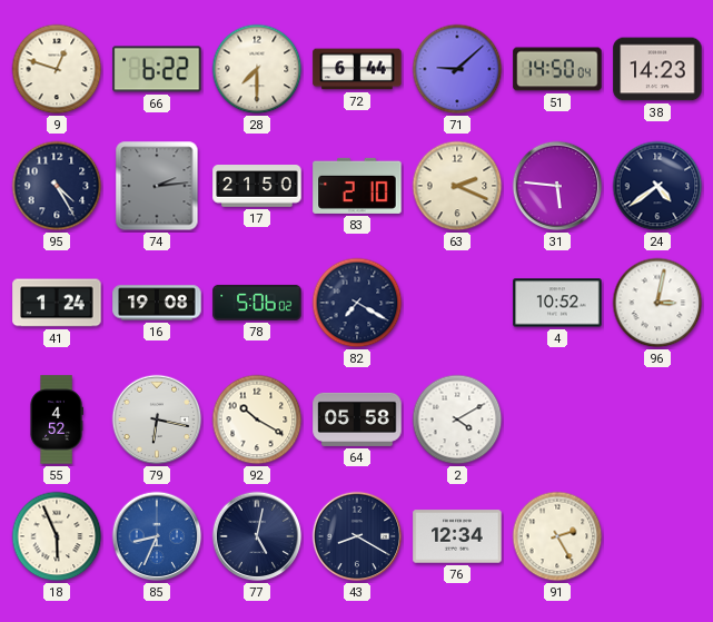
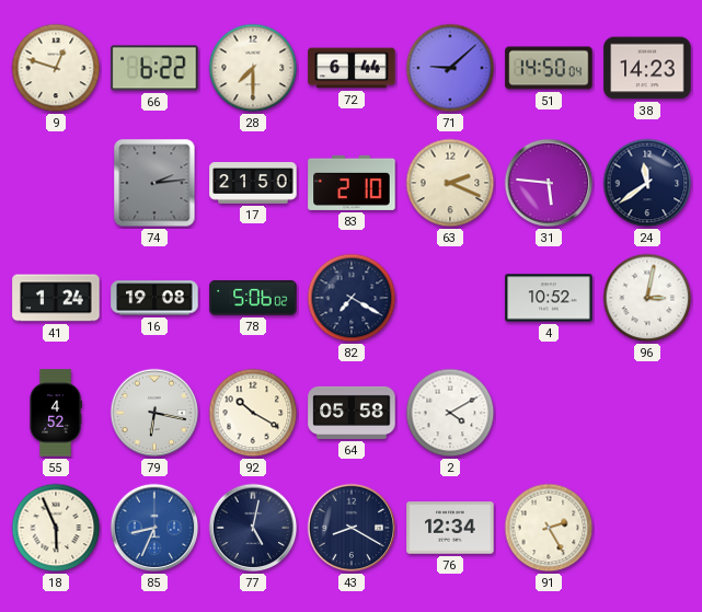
95: 4:25 -> none (57, 186)
24: 4:39 -> 11:39 (647, 183)
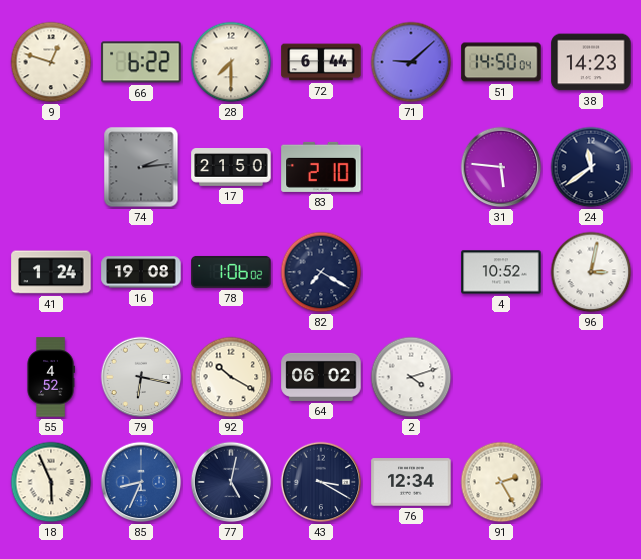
63: 2:19 -> none (450, 183)
78: 5:06 -> 1:06 (231, 272)
64: 05:58 -> 06:02 (321, 377)
2: 4:10 -> 4:12 (411, 377)
43: 8:20 -> 3:20 (321, 482)
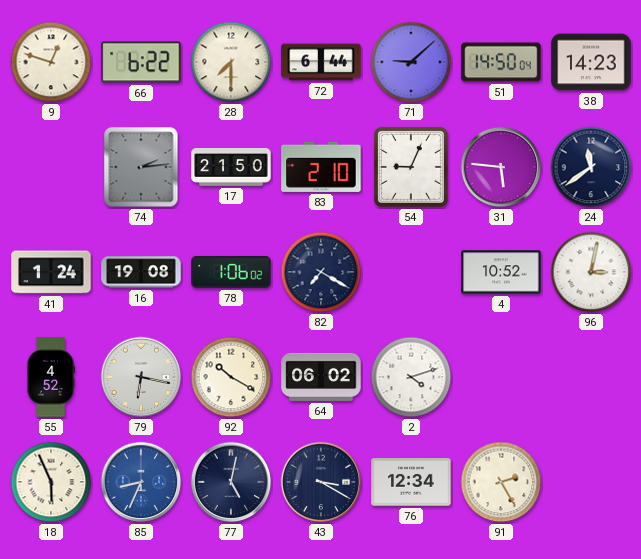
54: none -> 9:04 (411, 167)
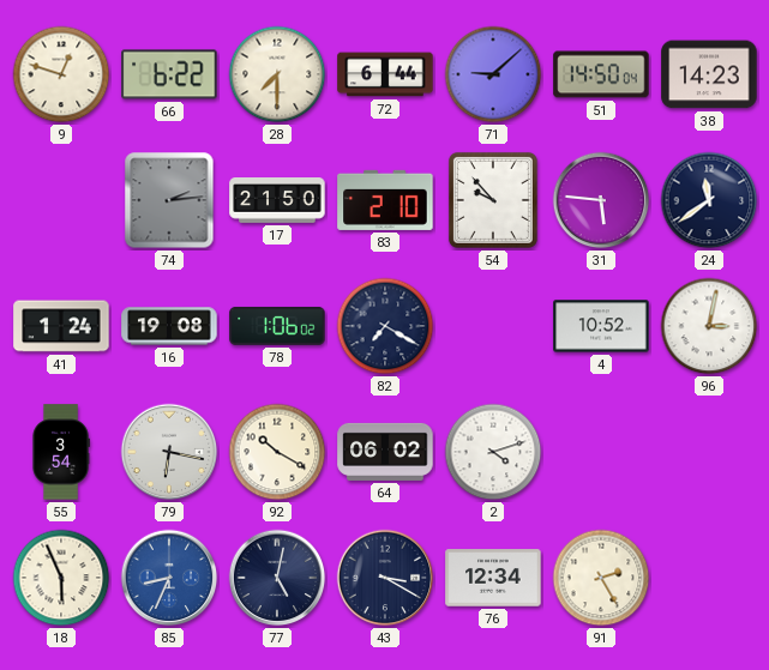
54: 9:04 -> 9:53 (493, 200)
55: 4:52 -> 3:54 (61, 452)
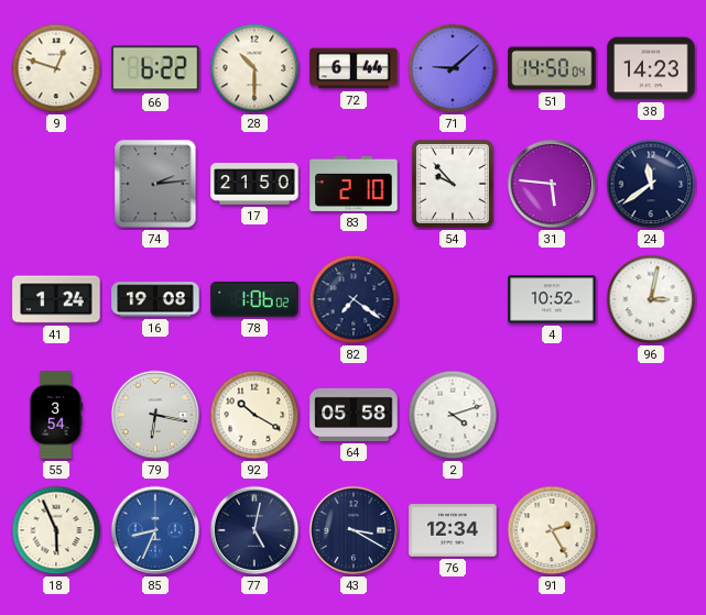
28: 7:30 -> 10:30 (254, 68)
82: 7:20 -> 7:21 (354, 299)
64: 06:02 -> 05:58 (354, 415)
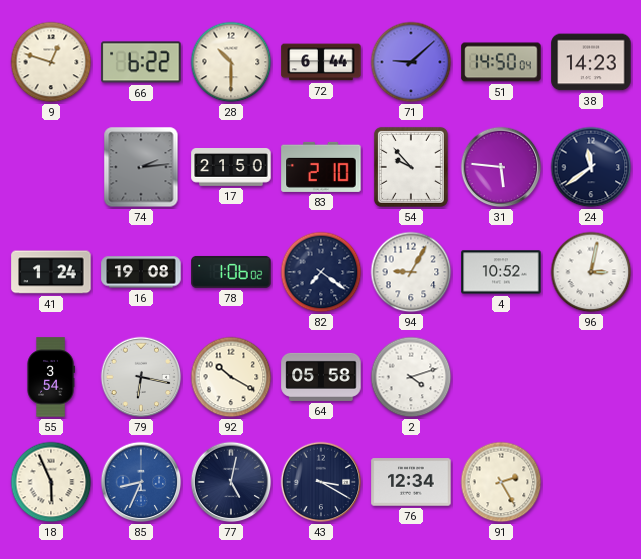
94: none -> 9:05 (411, 272)
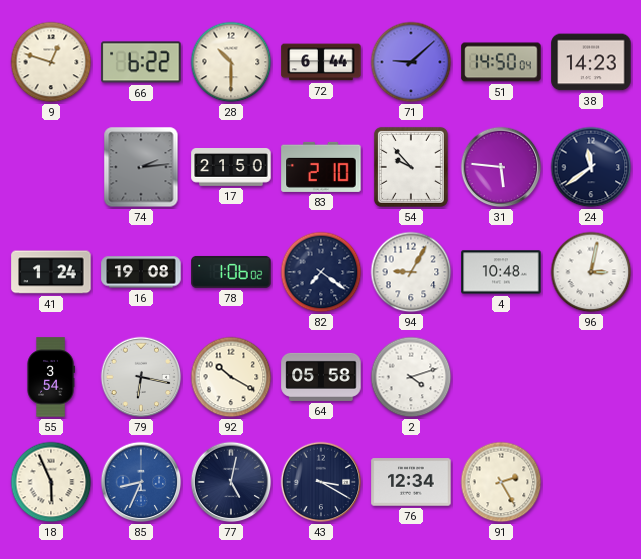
4: 10:52 -> 10:48 (501, 272)
